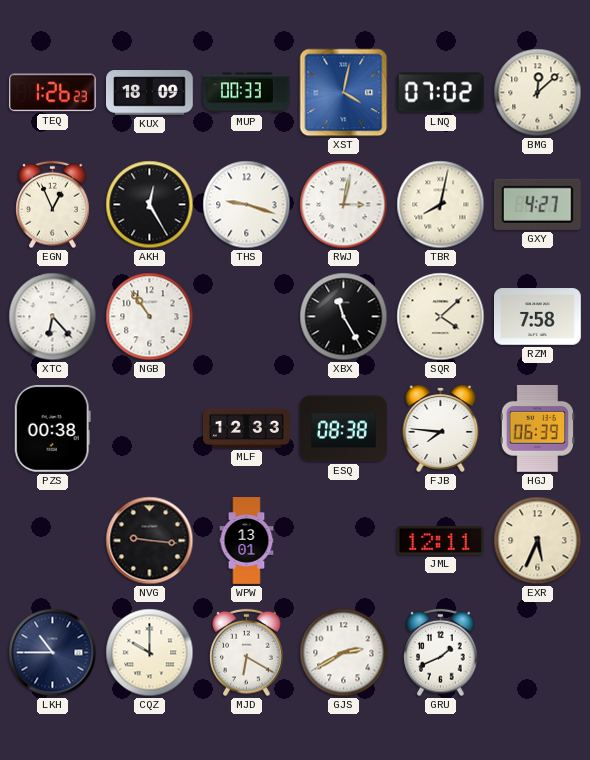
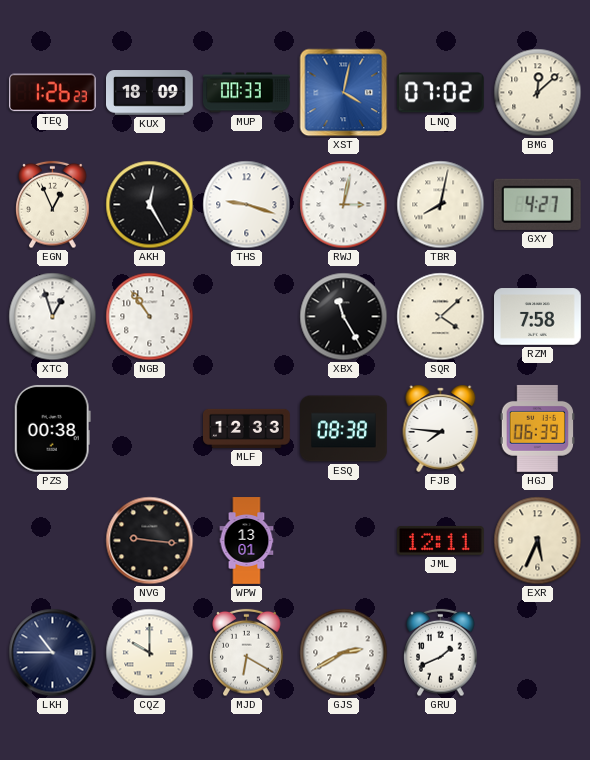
XTC: 6:23 -> 12:57 (53, 317)
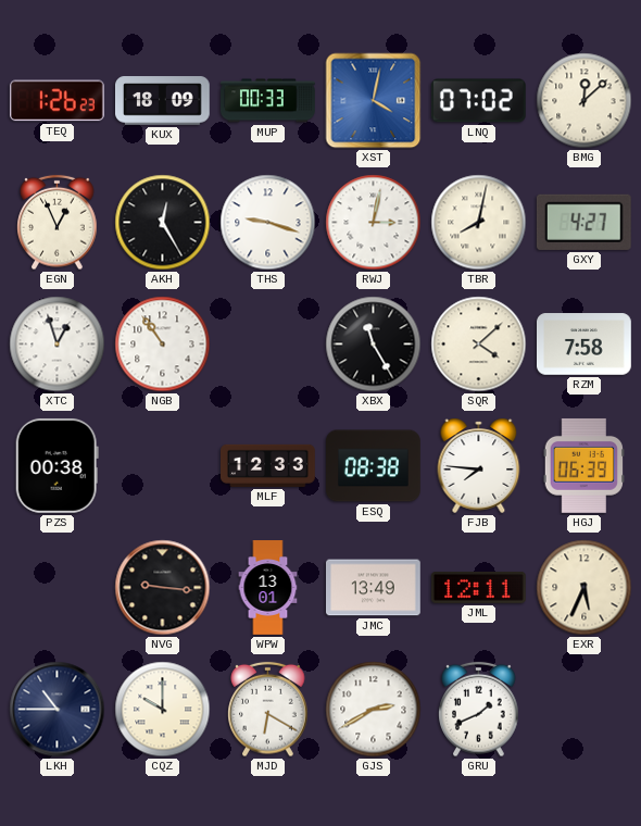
JMC: none -> 13:49 (374, 588)
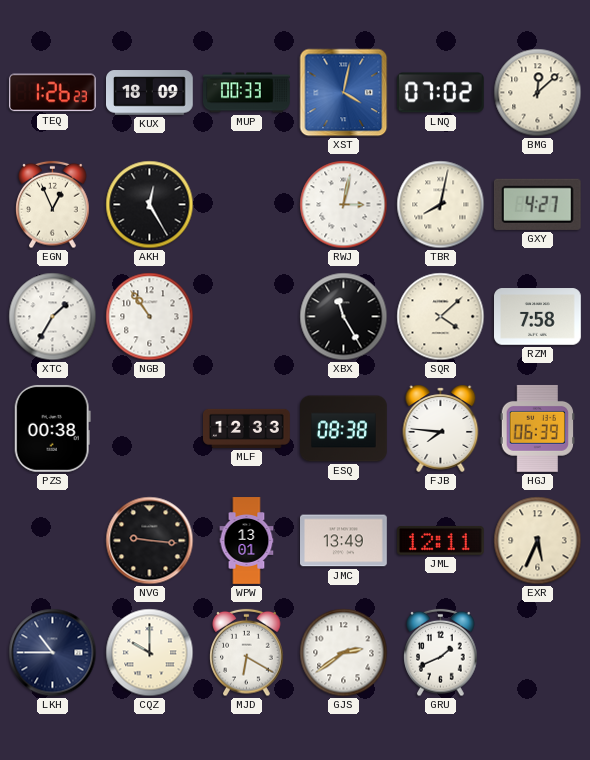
THS: 9:18 -> none (268, 223)
XTC: 12:57 -> 1:35 (53, 317)
GJS: 2:40 -> 2:39 (344, 653)
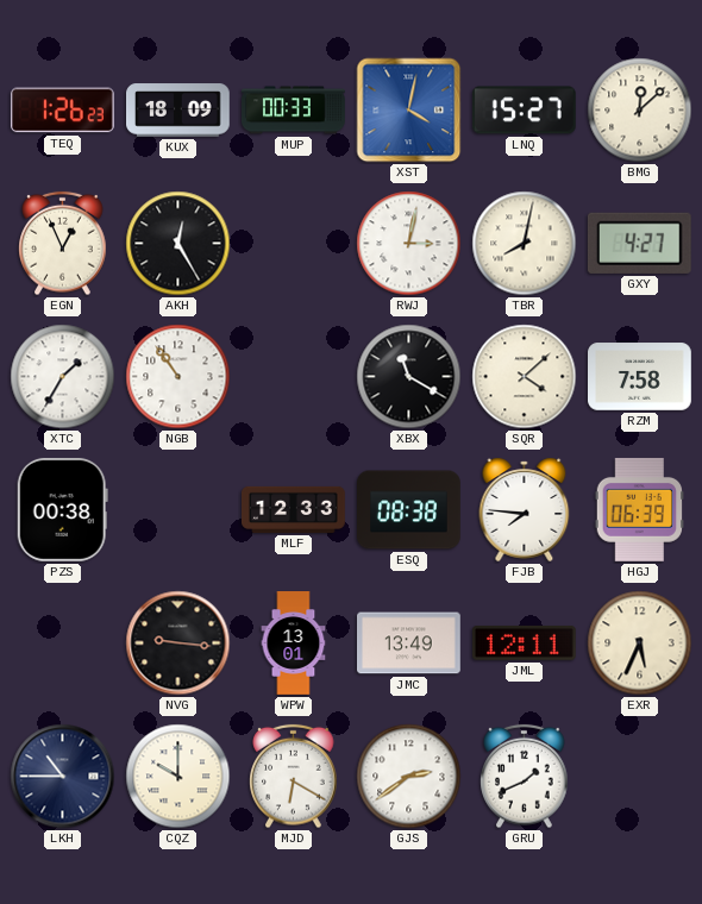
LNQ: 07:02 -> 15:27 (524, 111)
XBX: 11:25 -> 11:20 (409, 377)
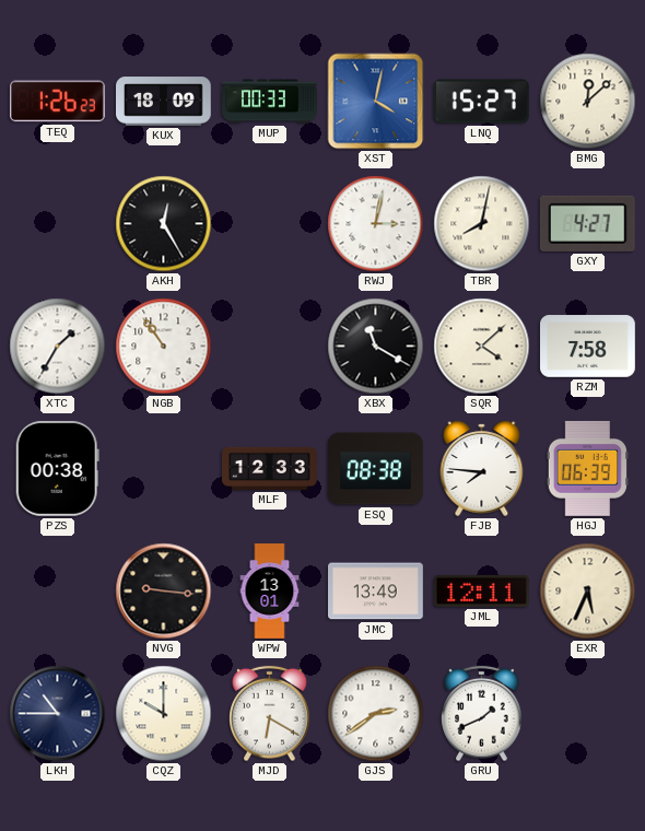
EGN: 12:56 -> none (63, 244)
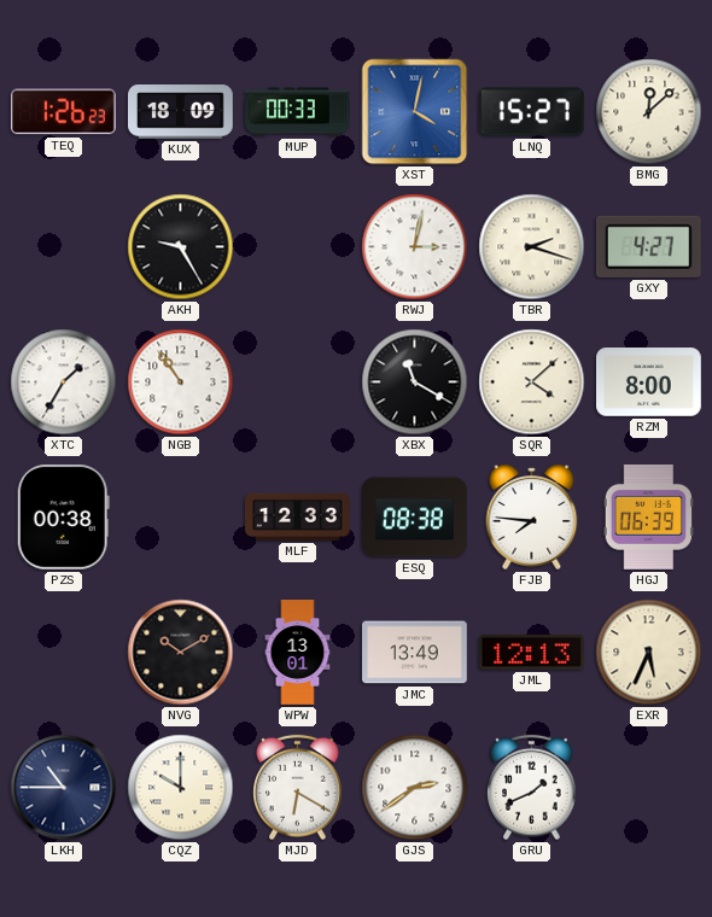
AKH: 12:25 -> 9:25 (181, 247)
TBR: 8:02 -> 2:18 (532, 247)
RZM: 7:58 -> 8:00 (649, 382)
NVG: 9:16 -> 10:10 (181, 653)
JML: 12:11 -> 12:13 (532, 652)
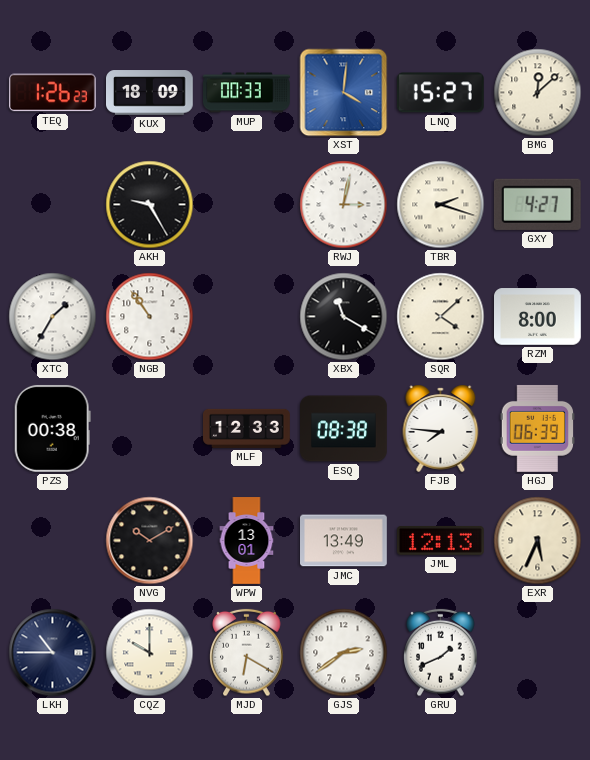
XST: 4:02 -> 4:01 (344, 93)
